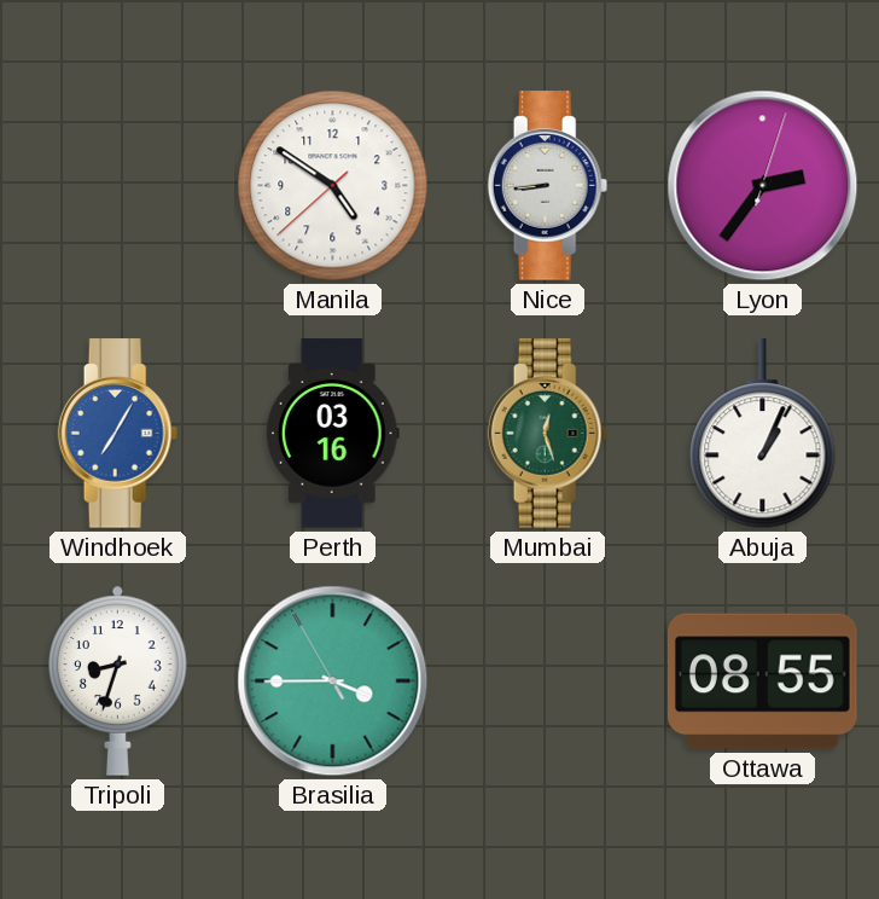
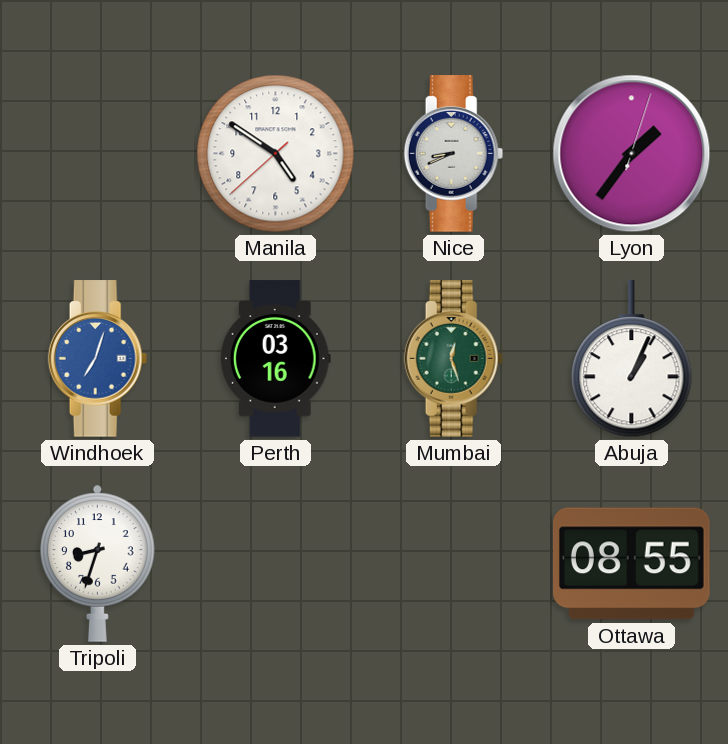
Nice: 8:44 -> 8:41 (454, 154)
Lyon: 2:36 -> 1:36 (632, 154)
Windhoek: 7:05 -> 7:03 (98, 359)
Brasilia: 3:44 -> none (333, 681)
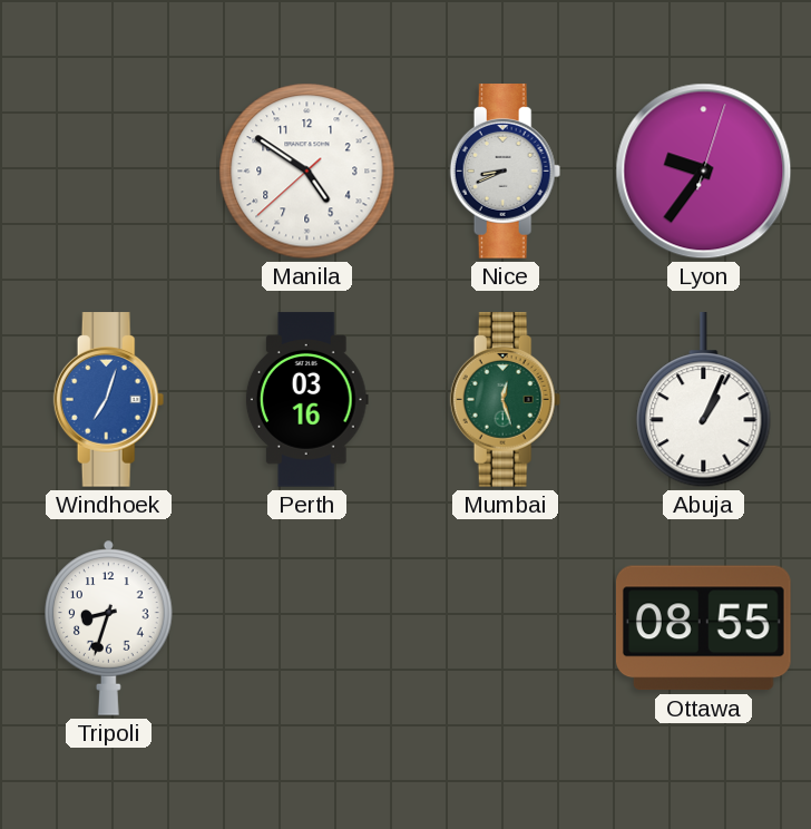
Lyon: 1:36 -> 9:36 (704, 172)
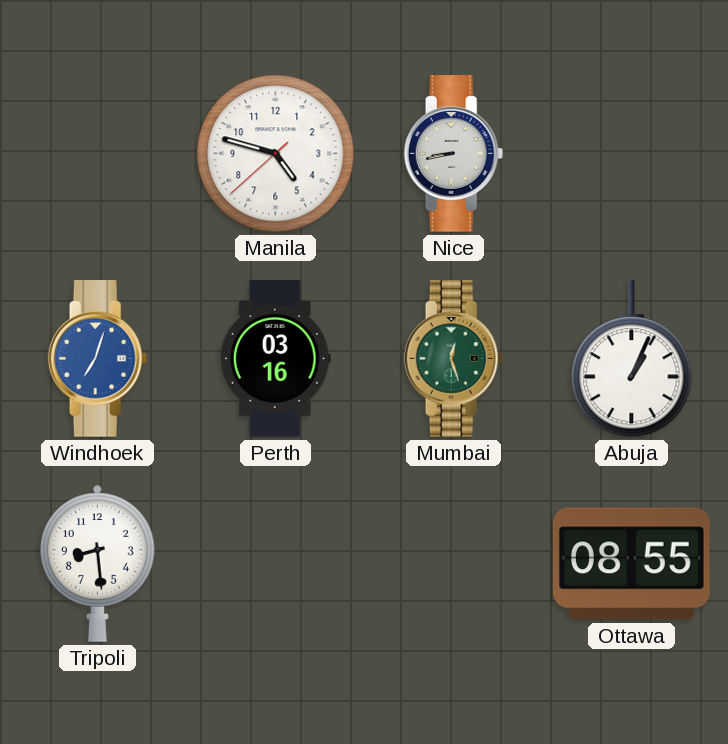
Manila: 4:50 -> 4:47 (276, 154)
Nice: 8:41 -> 8:43 (454, 154)
Lyon: 9:36 -> none (704, 172)
Tripoli: 8:33 -> 8:29 (98, 563)
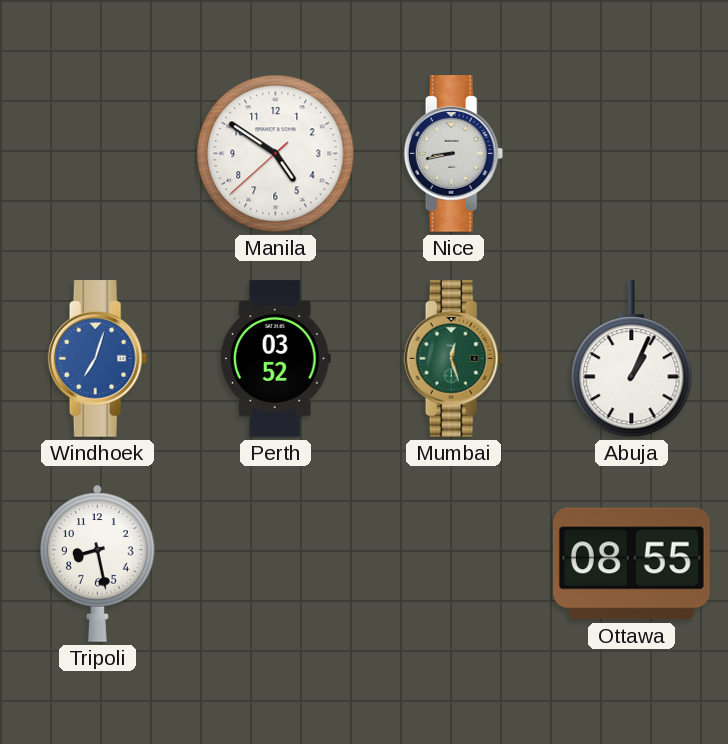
Manila: 4:47 -> 4:50 (276, 154)
Perth: 03:16 -> 03:52 (275, 359)
Tripoli: 8:29 -> 8:28 (98, 563)
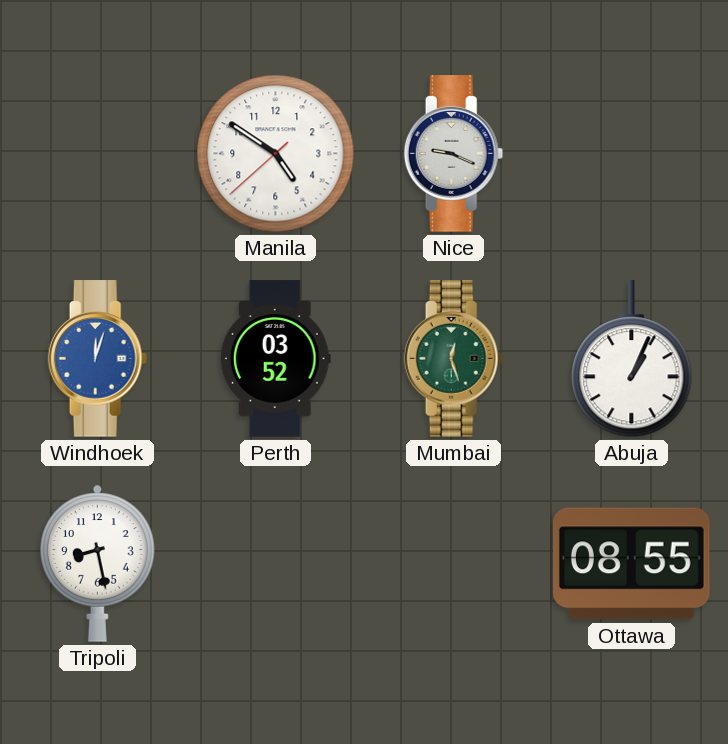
Nice: 8:43 -> 9:19 (454, 154)
Windhoek: 7:03 -> 12:03 (98, 359)
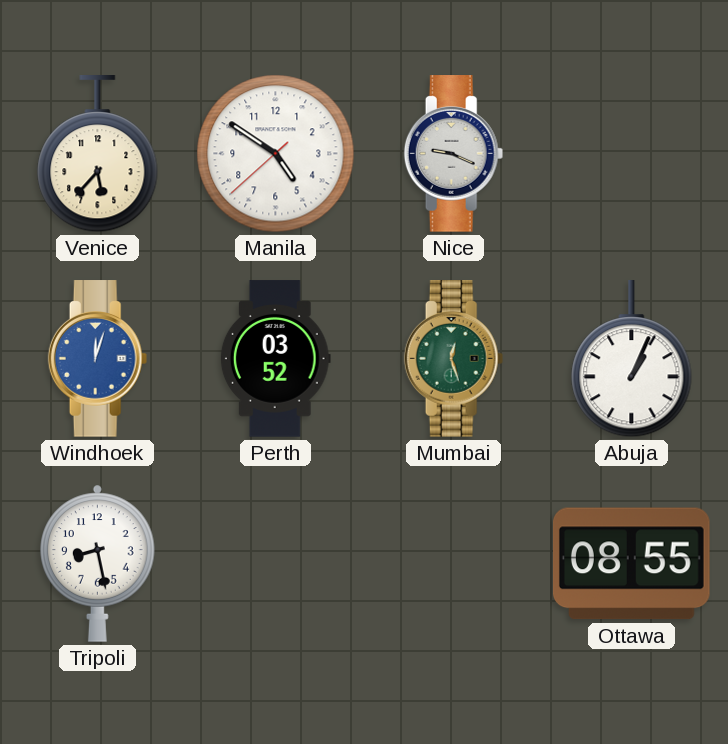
Venice: none -> 5:37 (98, 155)
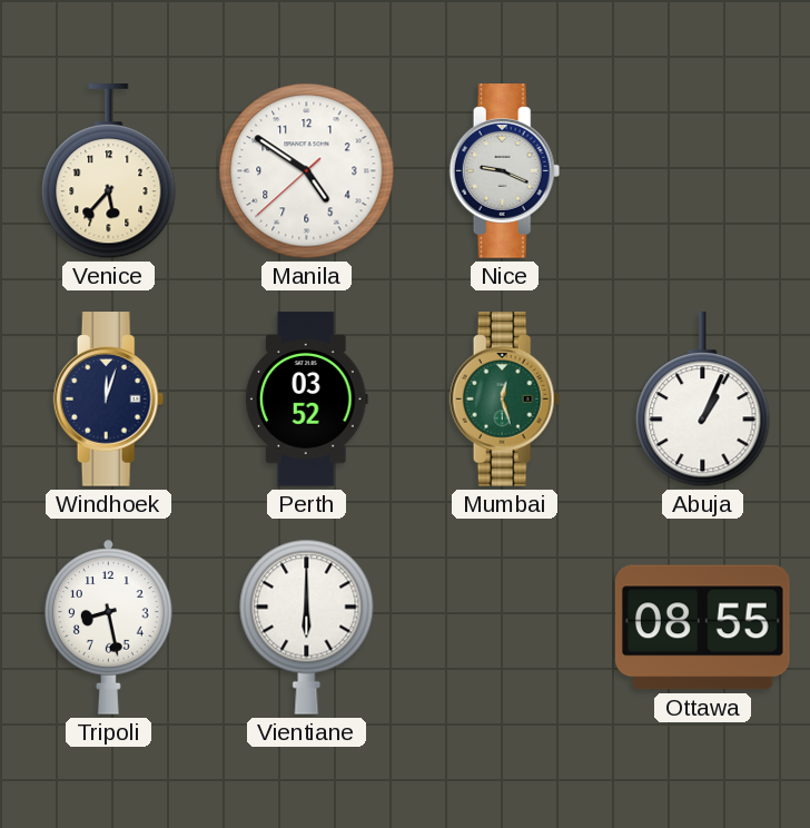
Windhoek dial: blue -> navy (109, 400)
Vientiane: none -> 6:00 (307, 627)
